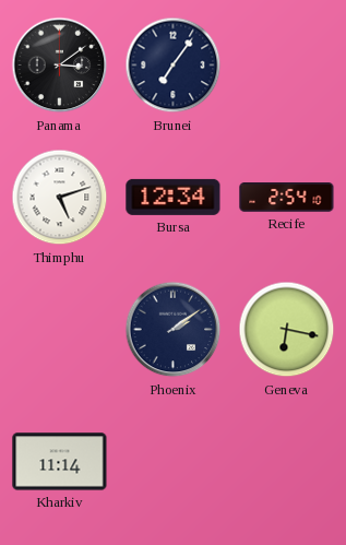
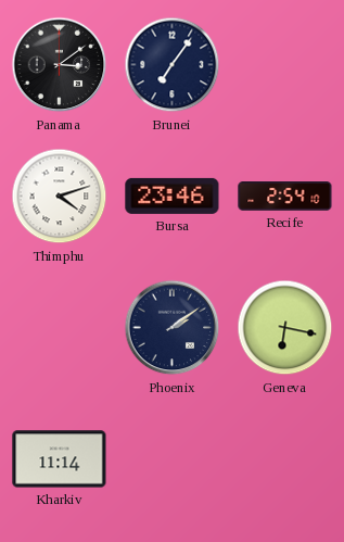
Thimphu: 5:12 -> 4:12 (60, 197)
Bursa: 12:34 -> 23:46 (173, 196)
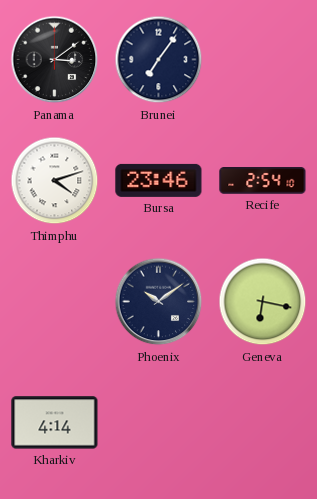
Phoenix: 2:09 -> 10:09 (159, 302)
Kharkiv: 11:14 -> 4:14 (55, 423)
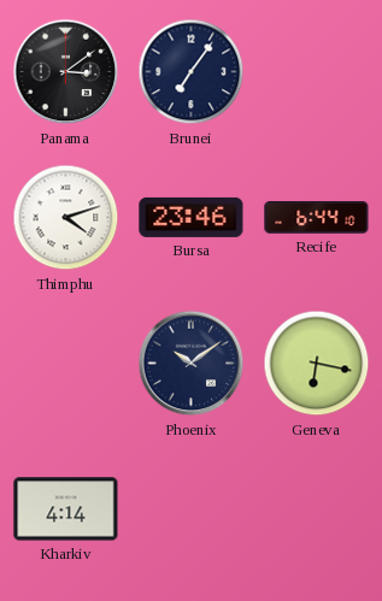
Recife: 2:54 -> 6:44 (317, 218)
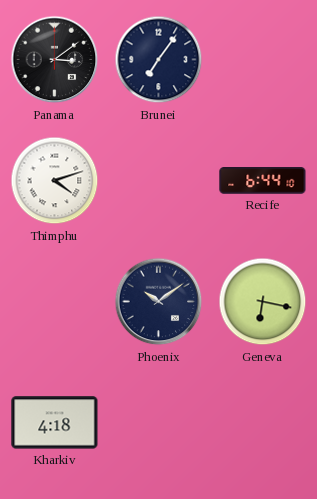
Bursa: 23:46 -> none (192, 217)
Kharkiv: 4:14 -> 4:18 (55, 423)
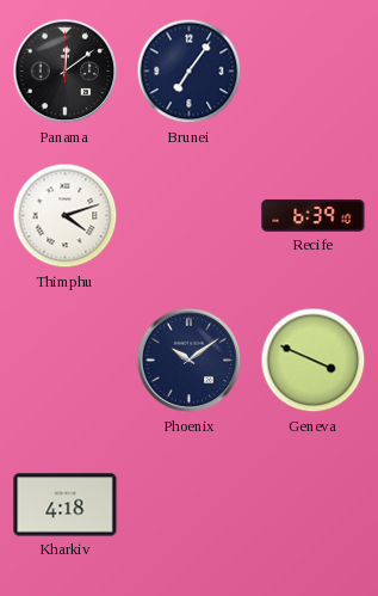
Panama: 3:09 -> 12:09 (66, 72)
Recife: 6:44 -> 6:39 (314, 216)
Geneva: 6:17 -> 3:49 (314, 361)
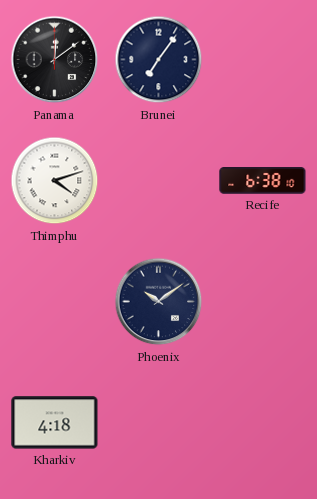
Recife: 6:39 -> 6:38 (263, 181)
Geneva: 3:49 -> none (314, 361)
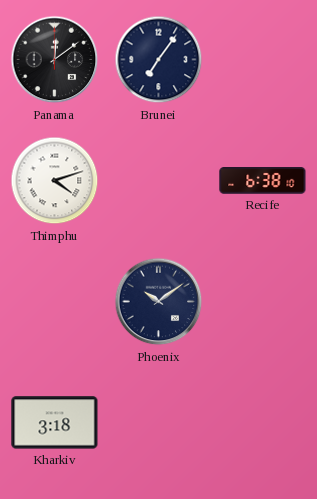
Kharkiv: 4:18 -> 3:18 (55, 423)
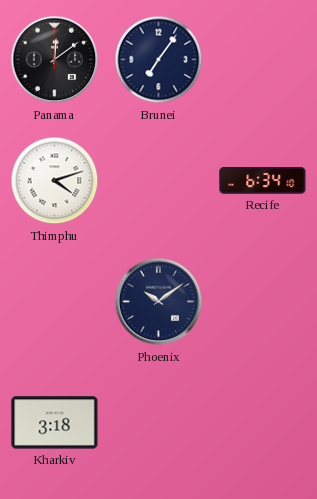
Recife: 6:38 -> 6:34 (263, 181)
